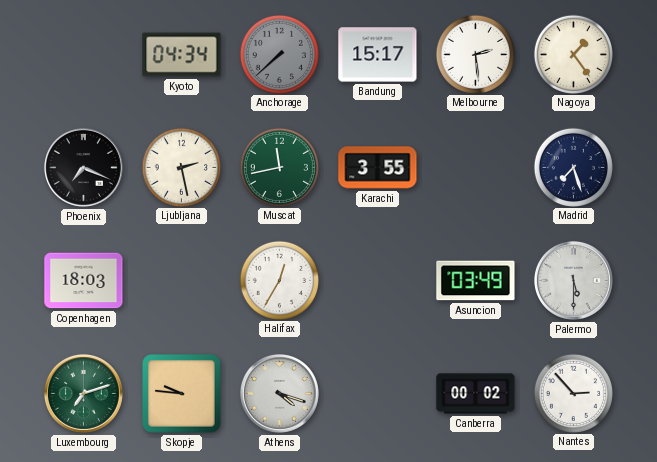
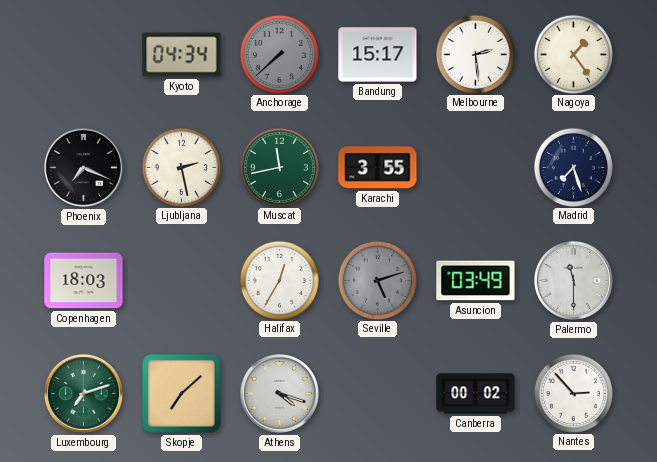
Seville: none -> 5:12 (377, 280)
Palermo: 5:30 -> 11:30 (573, 280)
Skopje: 9:46 -> 7:08 (182, 394)
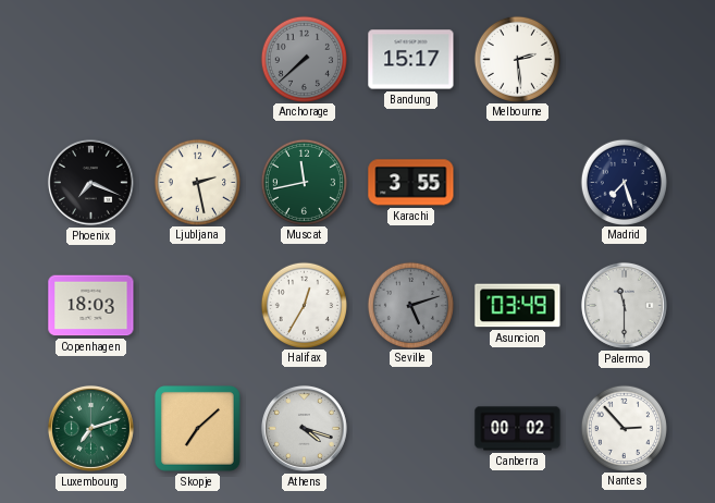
Kyoto: 04:34 -> none (182, 55)
Nagoya: 1:24 -> none (573, 54)
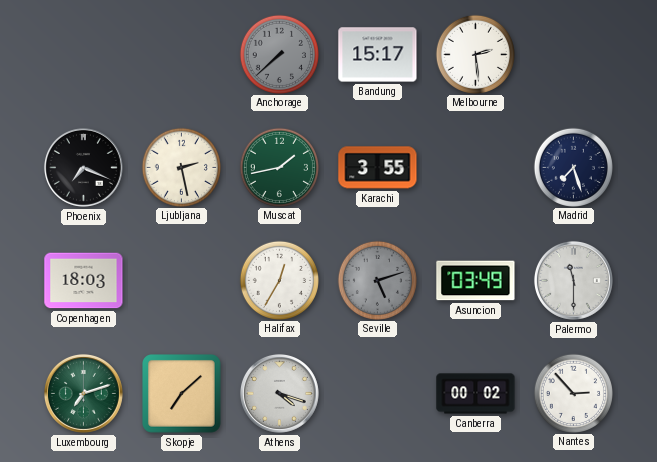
Muscat: 11:43 -> 1:43 (279, 167)
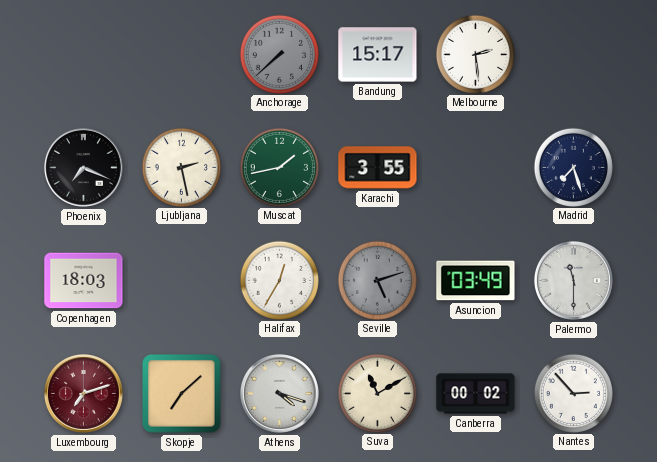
Luxembourg dial: green -> burgundy (83, 393)
Suva: none -> 11:10 (377, 393)
